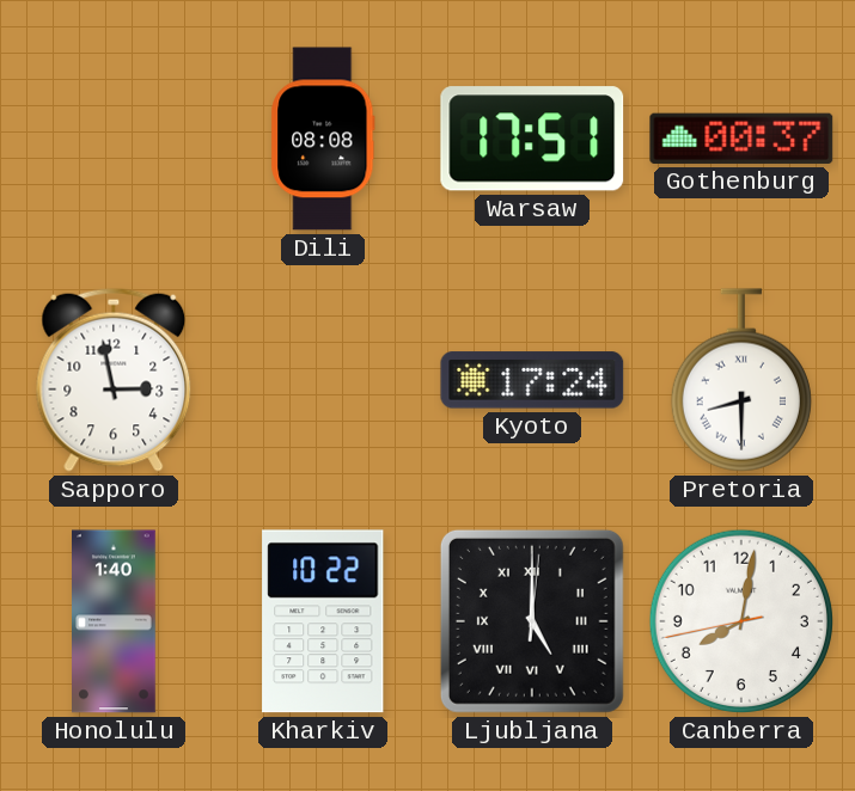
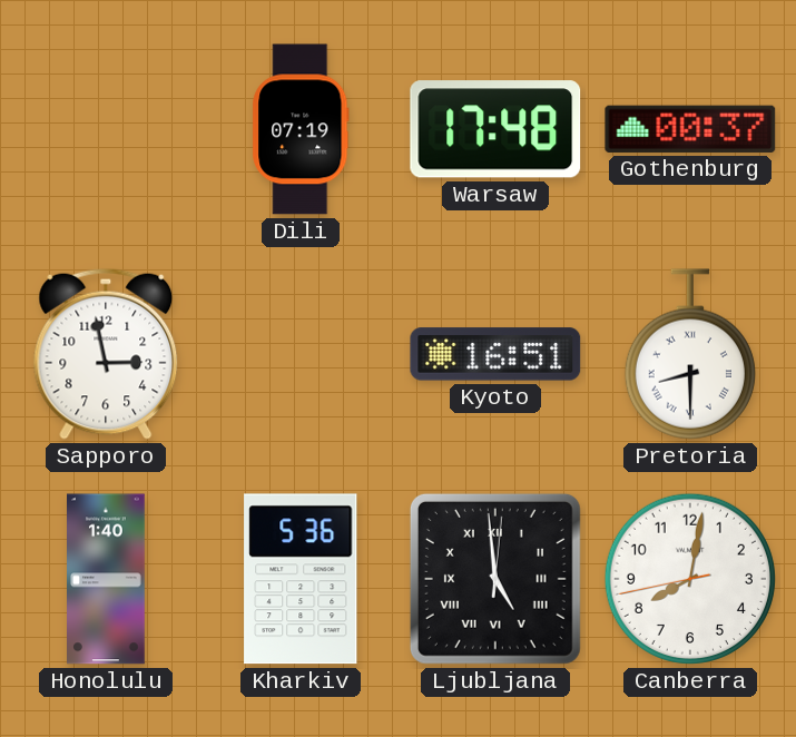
Dili: 08:08 -> 07:19 (301, 129)
Warsaw: 17:51 -> 17:48 (495, 129)
Kyoto: 17:24 -> 16:51 (495, 354)
Kharkiv: 10:22 -> 5:36 (301, 579)
Ljubljana: 5:00 -> 4:59 (495, 579)
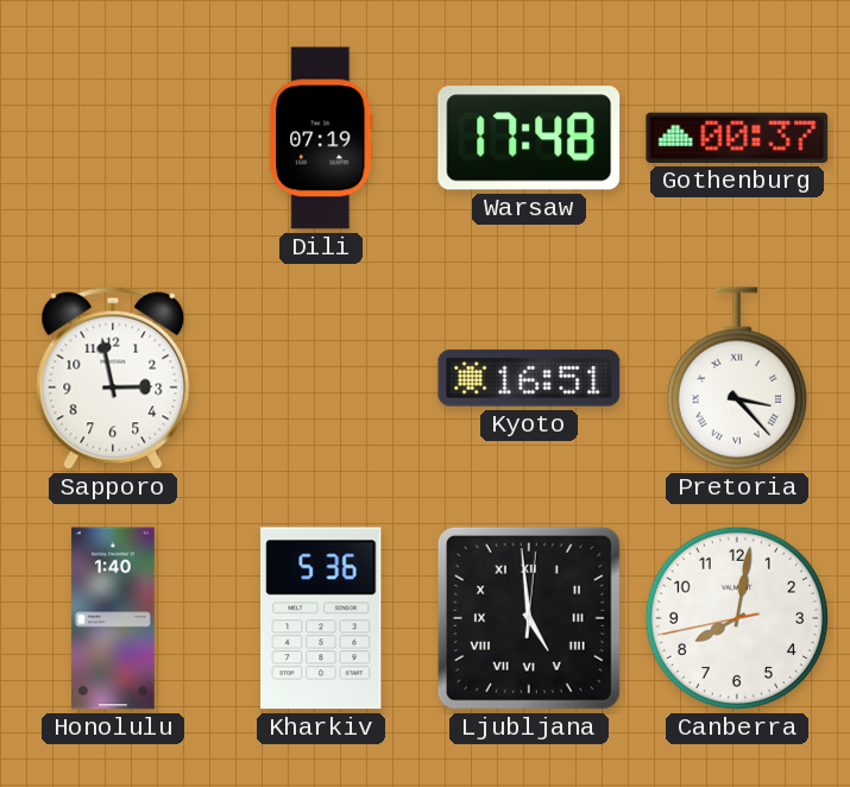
Pretoria: 8:30 -> 3:23 (737, 378)
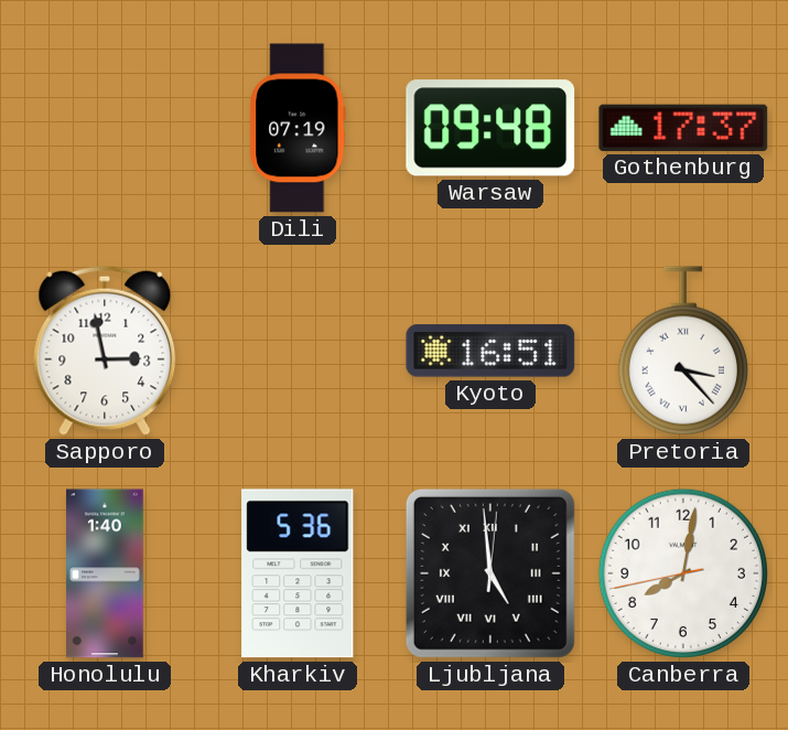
Warsaw: 17:48 -> 09:48 (490, 128)
Gothenburg: 00:37 -> 17:37 (683, 128)
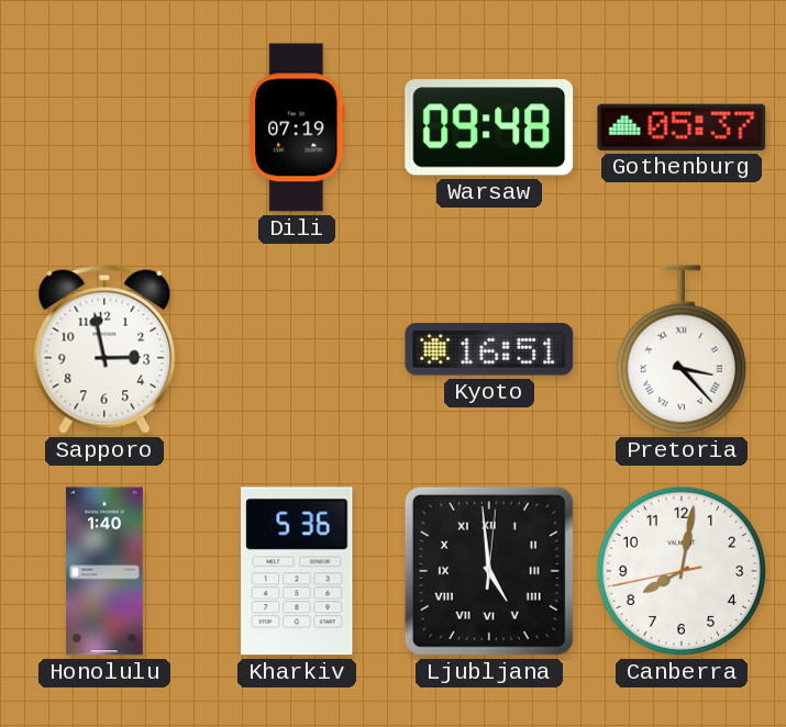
Gothenburg: 17:37 -> 05:37 (682, 127)
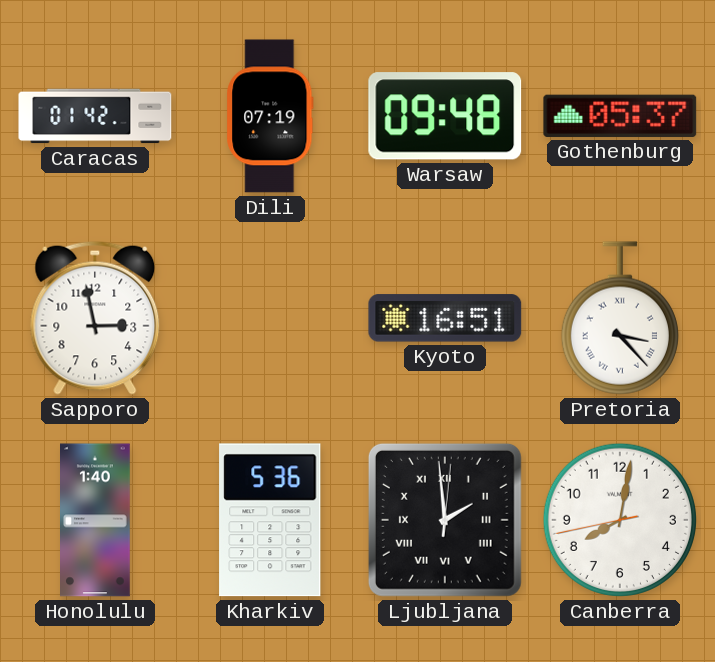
Caracas: none -> 01:42 (95, 116)
Ljubljana: 4:59 -> 1:59 (445, 520)
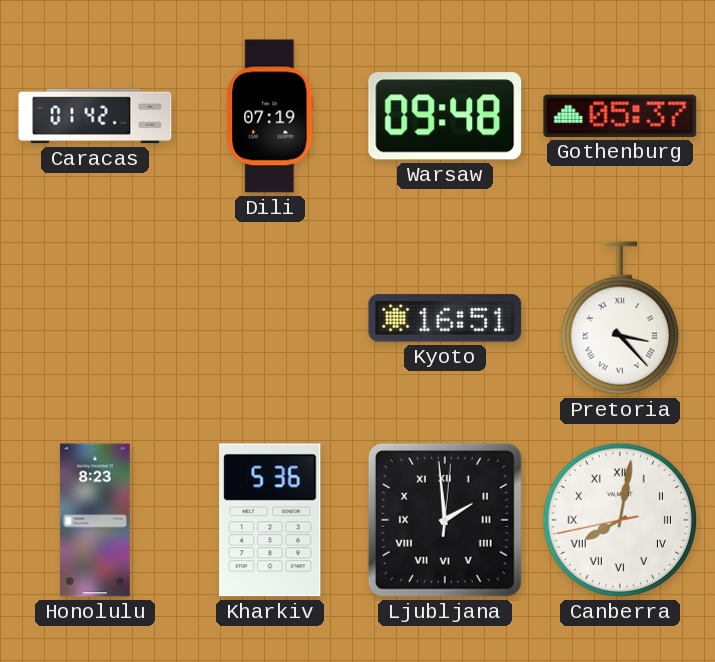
Sapporo: 2:58 -> none (95, 318)
Honolulu: 1:40 -> 8:23 (96, 520)
Canberra numerals: Arabic -> Roman (620, 520)
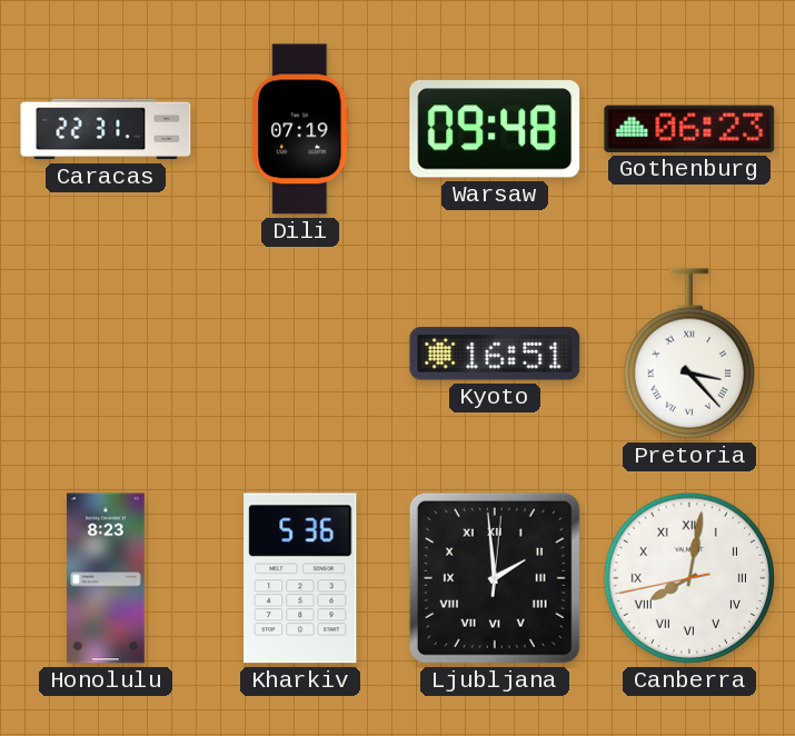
Caracas: 01:42 -> 22:31 (106, 129)
Gothenburg: 05:37 -> 06:23 (689, 129)
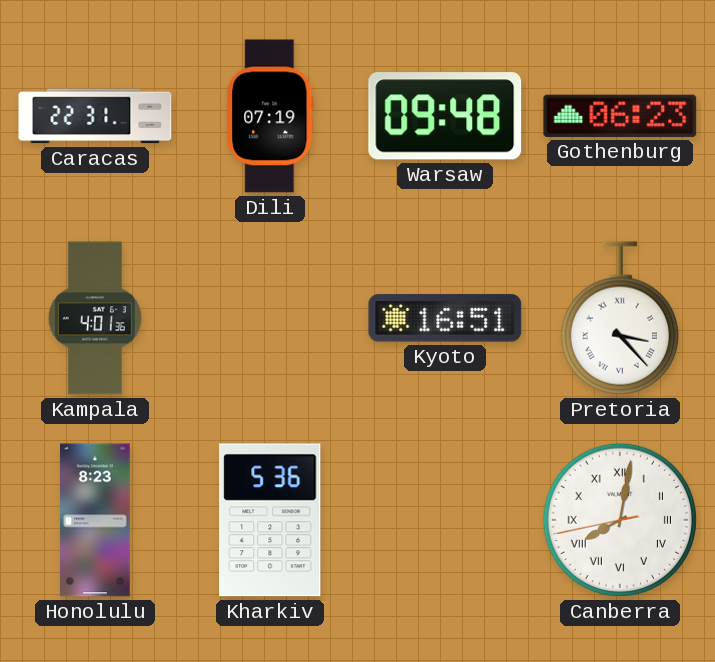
Kampala: none -> 4:01 (95, 318)
Ljubljana: 1:59 -> none (495, 578)
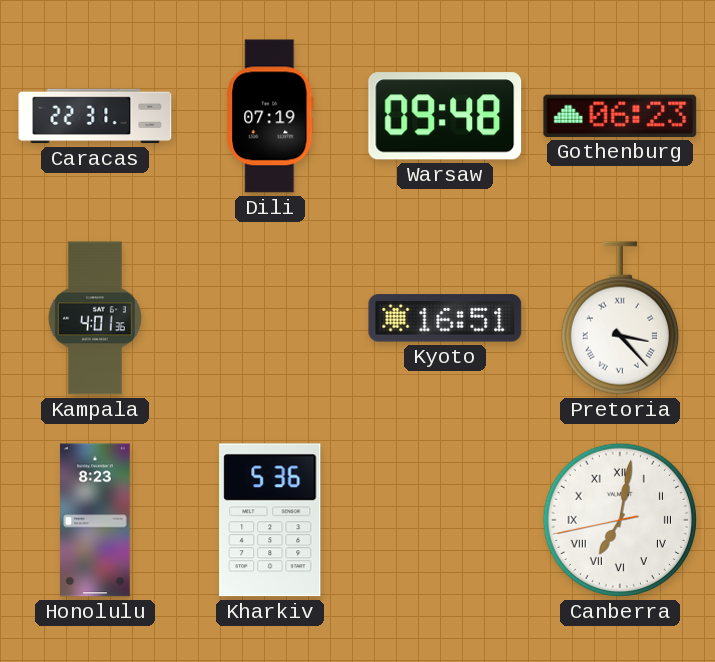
Canberra: 8:01 -> 7:01 (620, 520)
